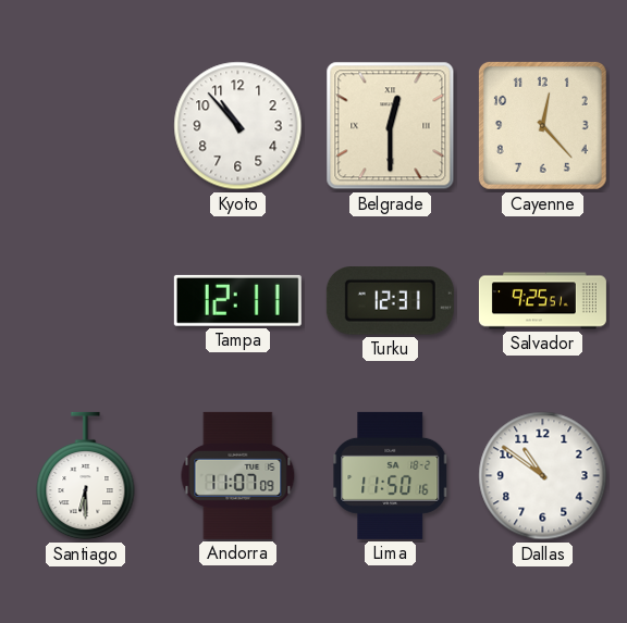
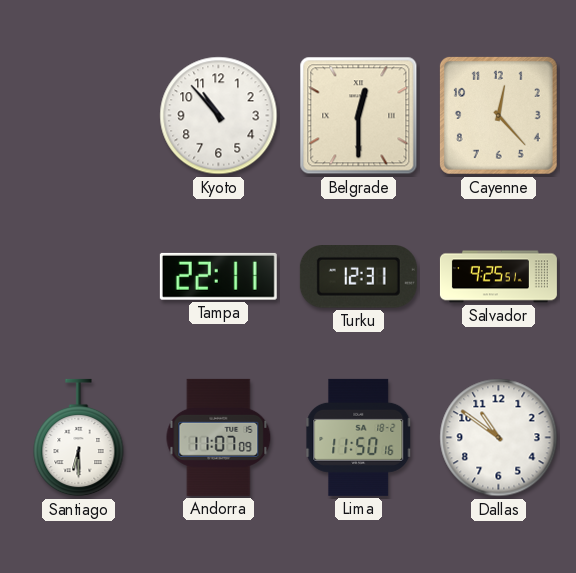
Tampa: 12:11 -> 22:11 (218, 276)
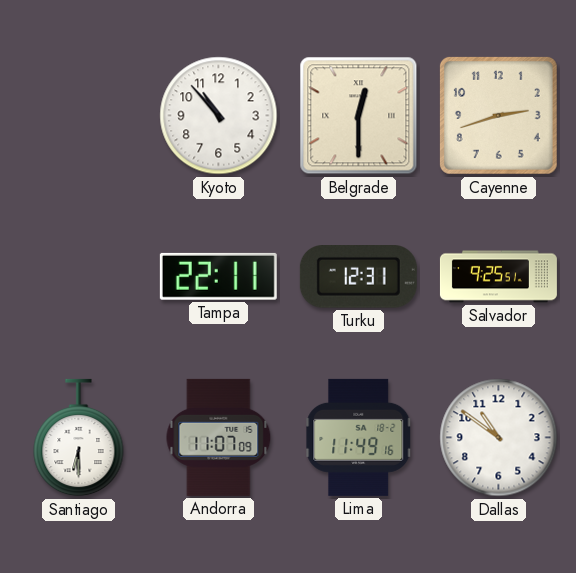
Cayenne: 12:23 -> 2:42 (498, 115)
Lima: 11:50 -> 11:49 (359, 437)
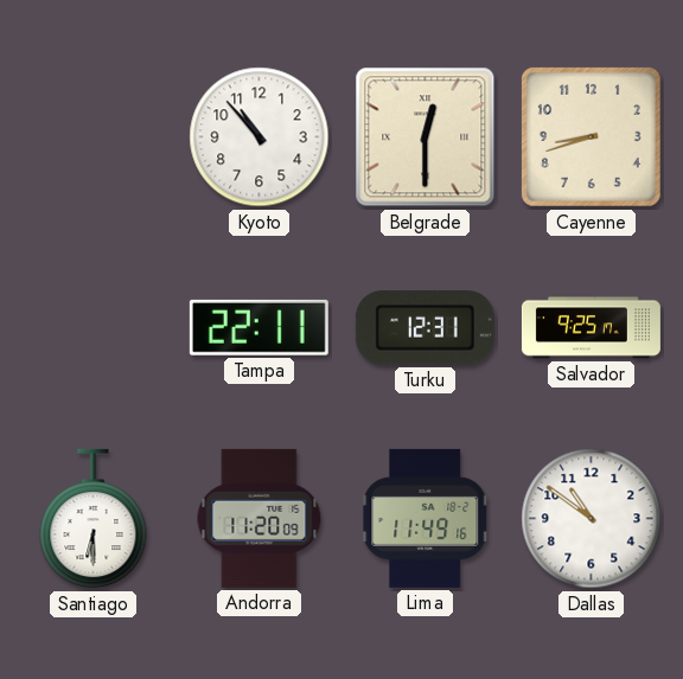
Cayenne: 2:42 -> 8:42 (591, 136)
Salvador: 9:25:51 -> 9:25:17 (591, 328)
Andorra: 11:07 -> 11:20 (260, 518)
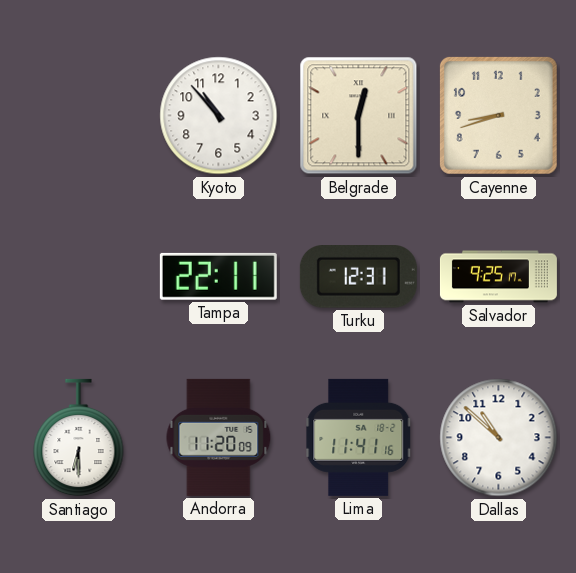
Lima: 11:49 -> 11:41 (359, 437)
Dallas: 10:51 -> 10:52 (499, 438)
